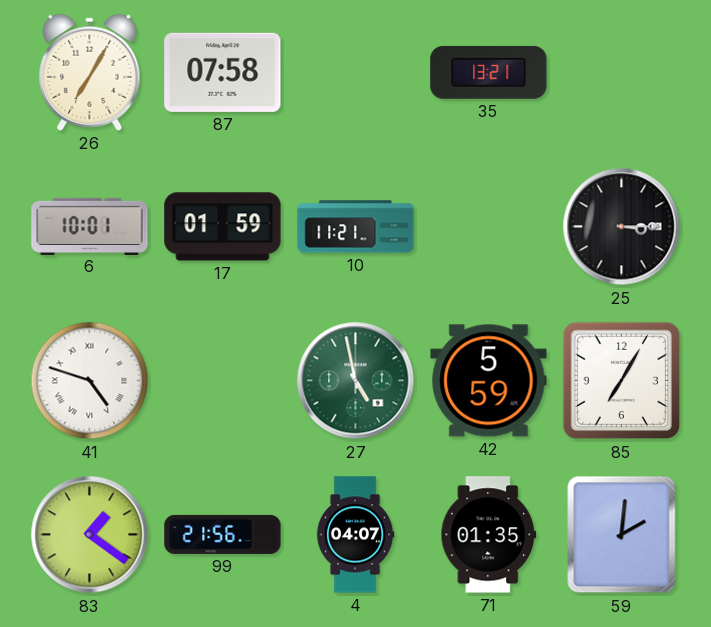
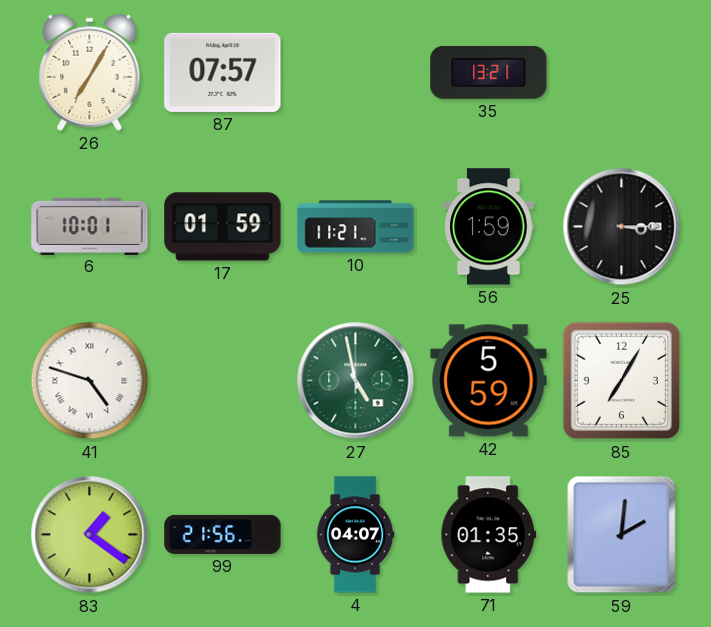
87: 07:58 -> 07:57 (223, 72)
56: none -> 1:59 (489, 227)
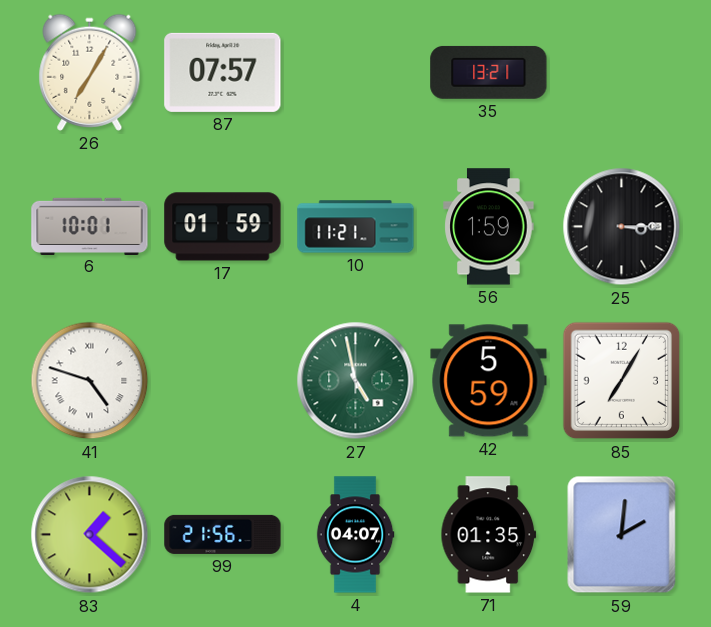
83: 1:21 -> 1:22 (90, 535)
